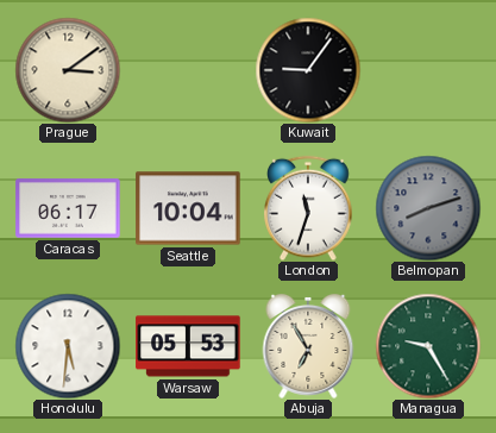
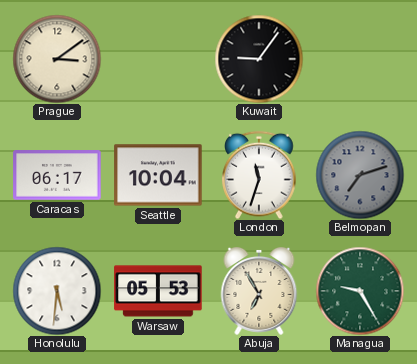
Belmopan: 8:12 -> 7:12 (360, 175)
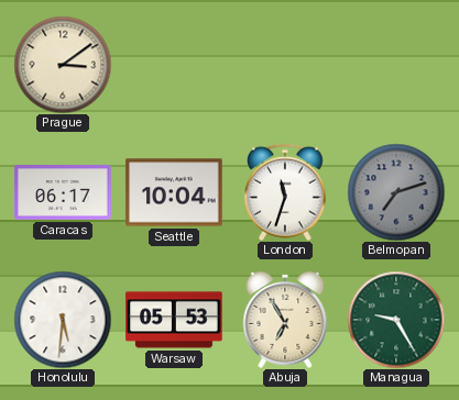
Kuwait: 9:06 -> none (259, 59)
